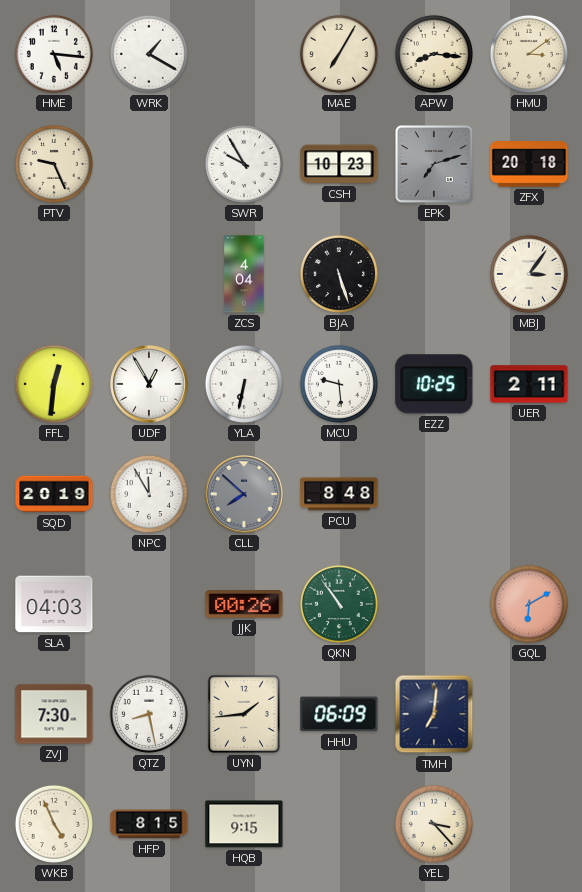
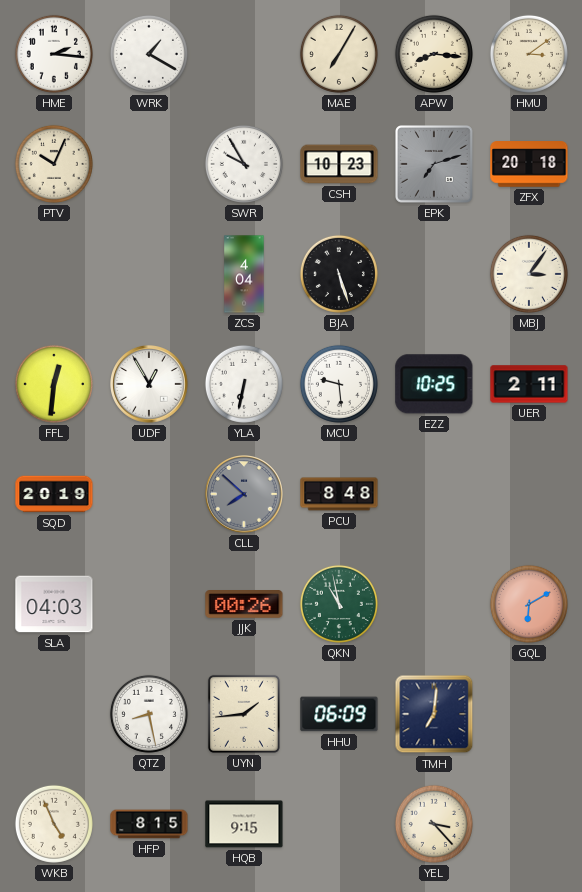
HME: 5:16 -> 2:16 (54, 54)
PTV: 9:26 -> 10:04 (54, 164)
NPC: 11:55 -> none (149, 494)
QKN: 10:54 -> 10:58 (339, 604)
ZVJ: 7:30 -> none (54, 714)
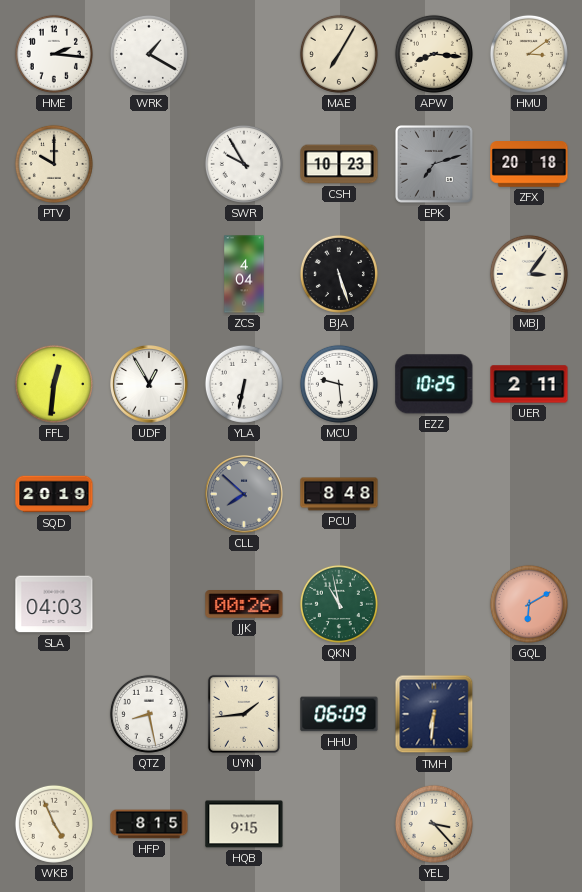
PTV: 10:04 -> 10:00 (54, 164)
TMH: 7:01 -> 6:31 (434, 714)
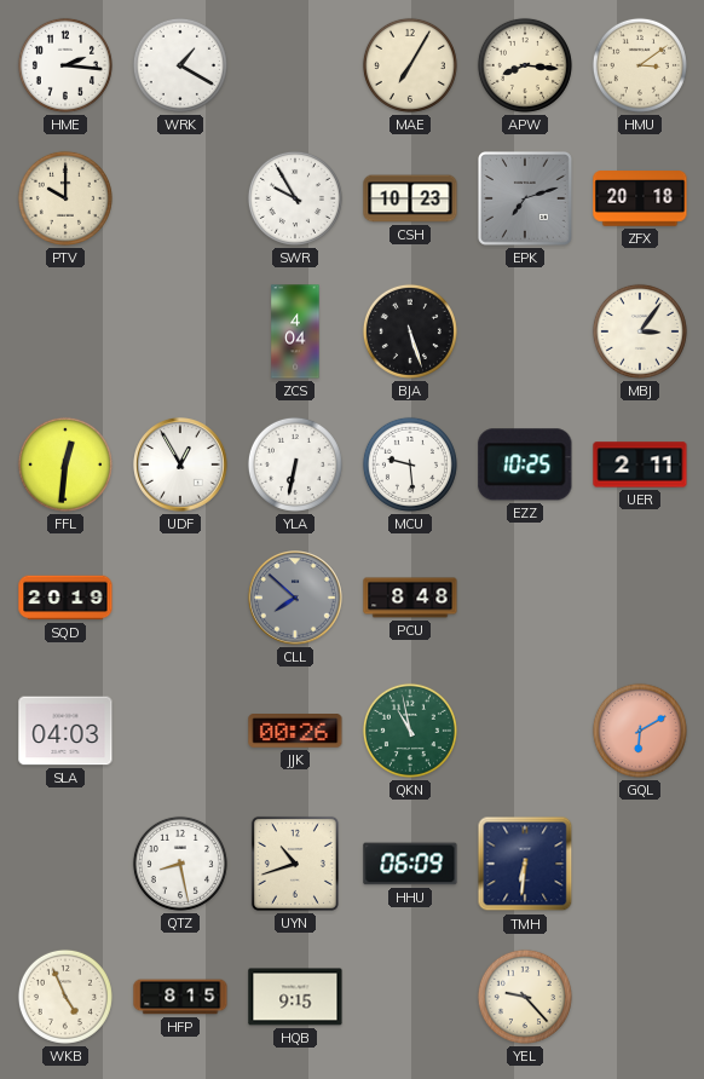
UYN: 1:44 -> 10:42 (295, 864)
YEL: 3:23 -> 9:23 (525, 997)
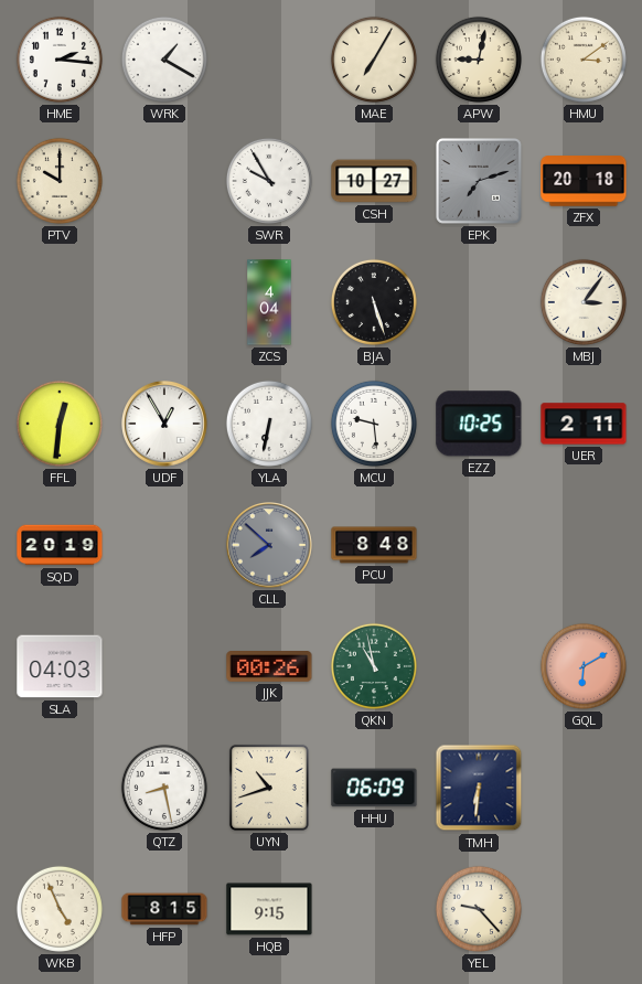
APW: 8:16 -> 9:02 (479, 60)
CSH: 10:23 -> 10:27 (374, 181)
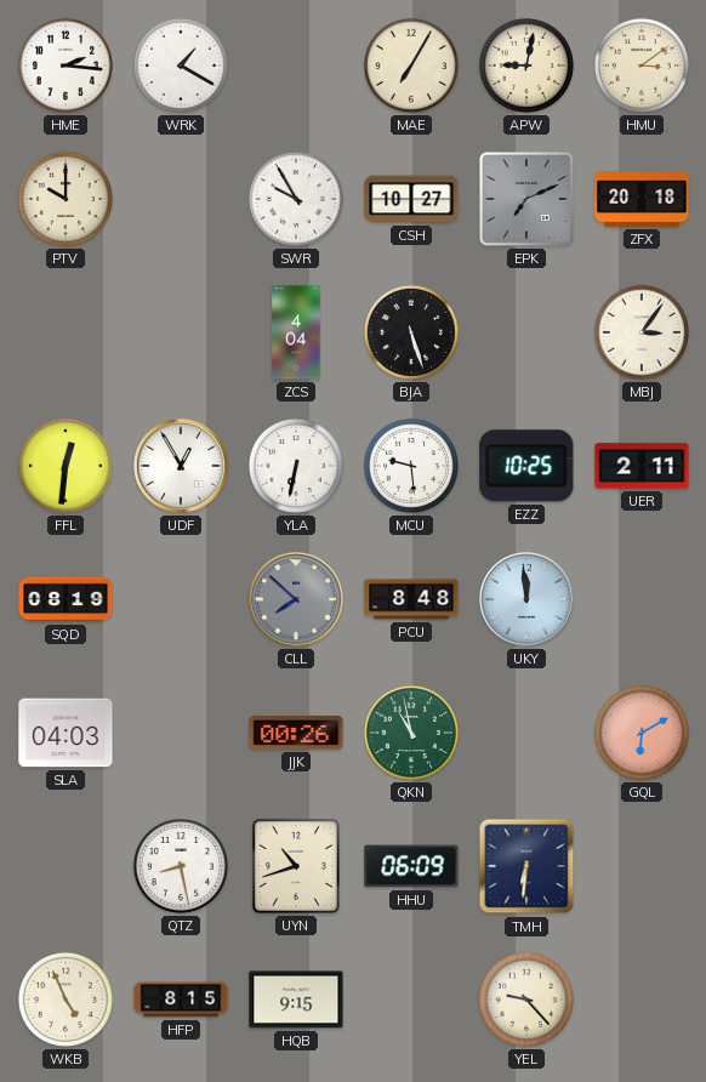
EPK: 7:12 -> 7:11 (528, 200)
SQD: 20:19 -> 08:19 (66, 599)
UKY: none -> 11:59 (526, 599)
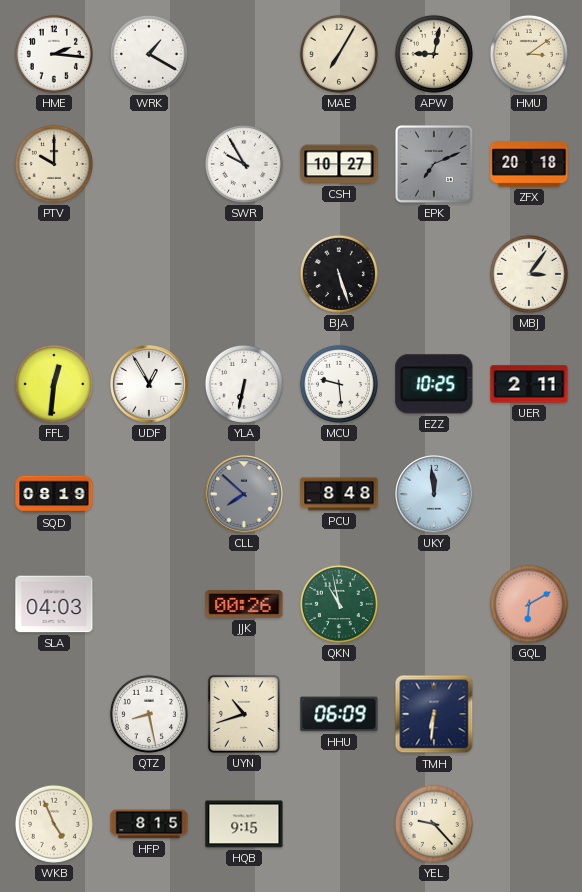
ZCS: 4:04 -> none (296, 332)
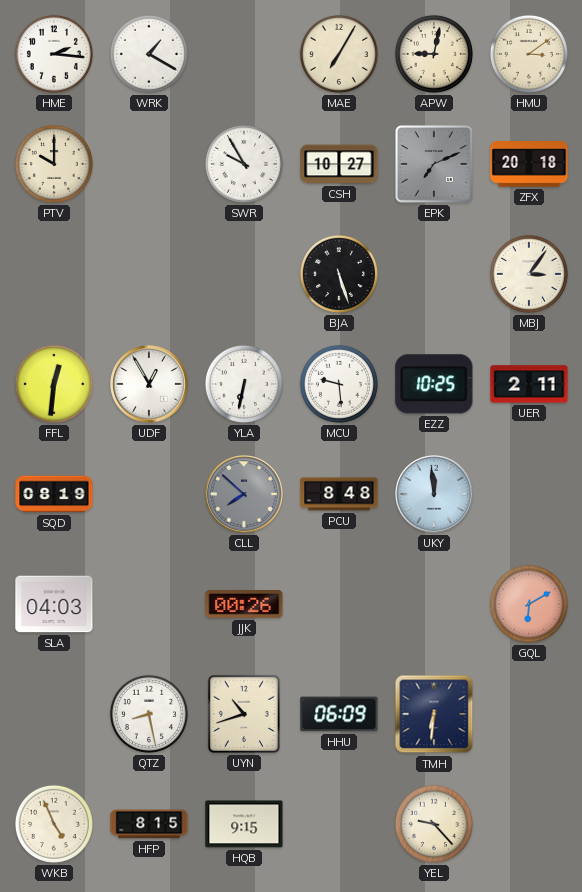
QKN: 10:58 -> none (339, 604)
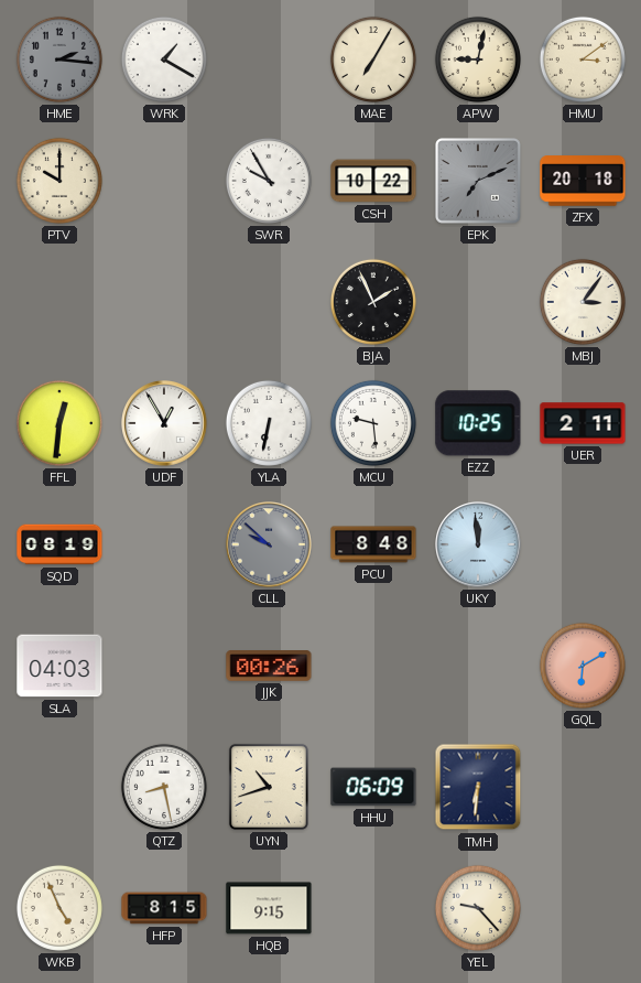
HME dial: white -> grey (59, 60)
CSH: 10:27 -> 10:22 (373, 181)
BJA: 5:27 -> 1:56 (373, 302)
CLL: 7:52 -> 9:52 (269, 544)
